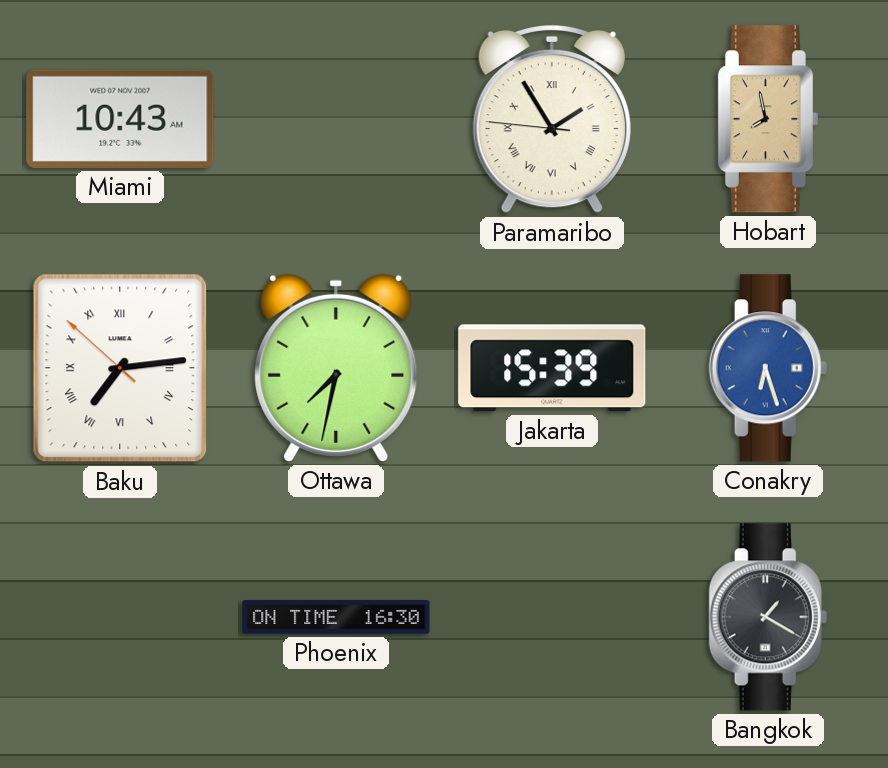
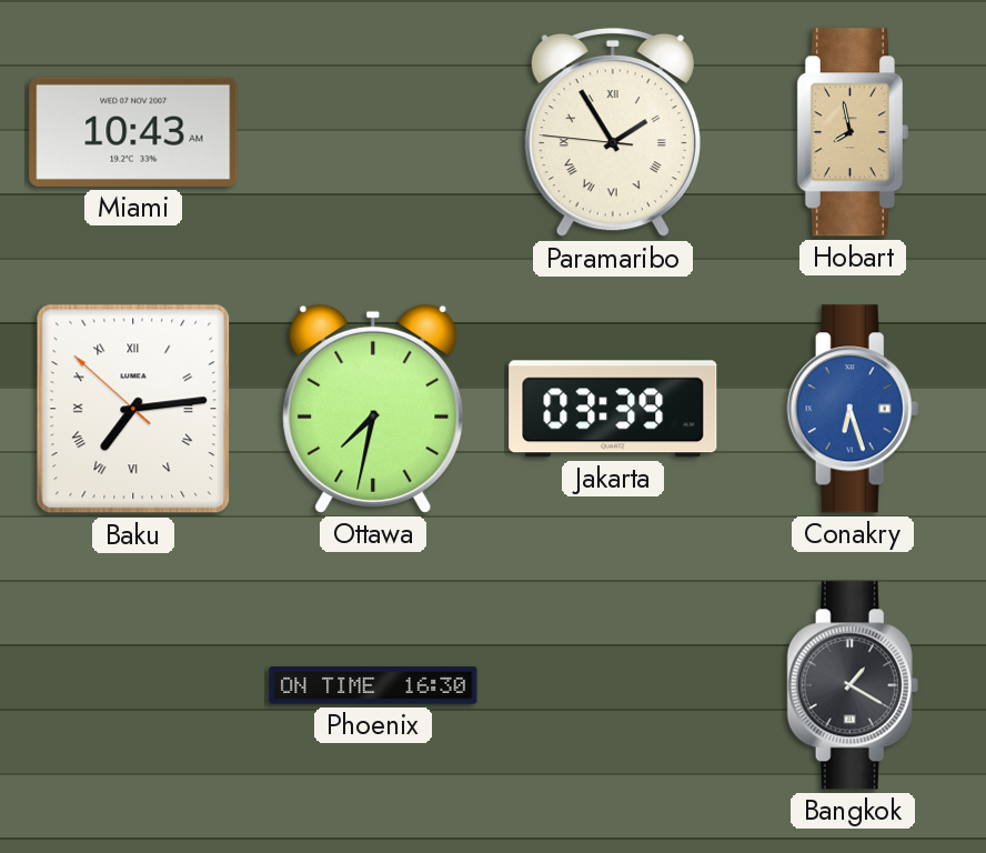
Jakarta: 15:39 -> 03:39 (613, 409)
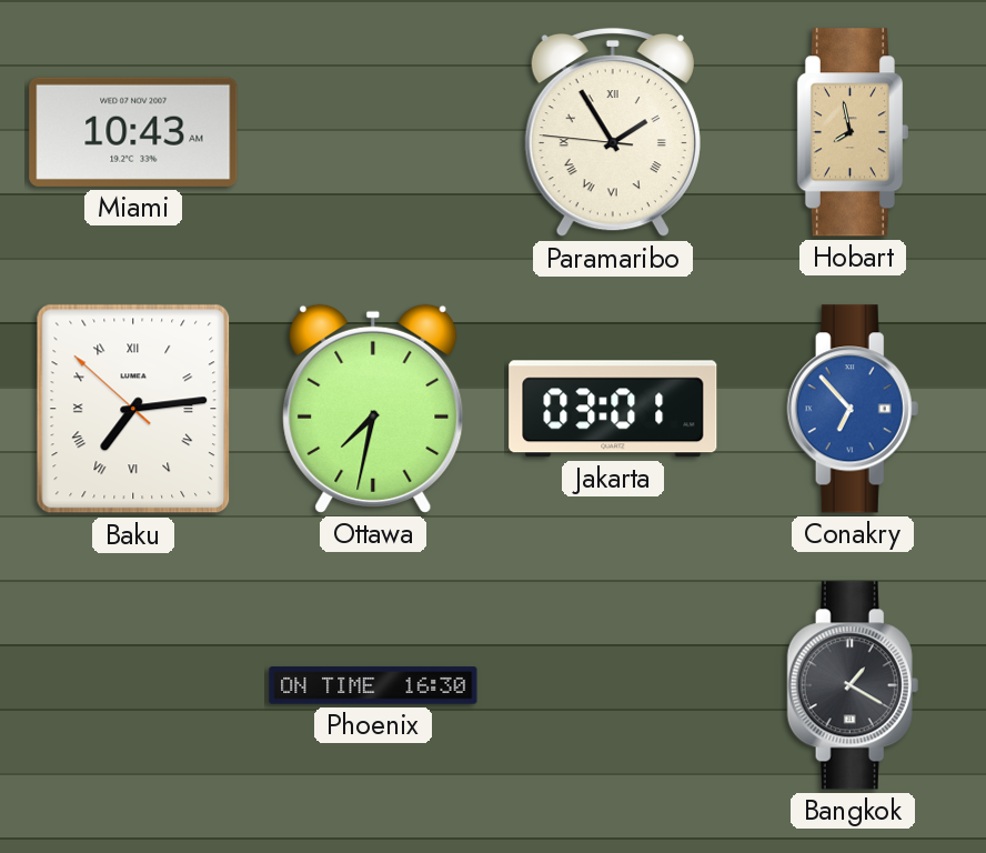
Jakarta: 03:39 -> 03:01 (613, 409)
Conakry: 6:27 -> 6:53 (853, 409)
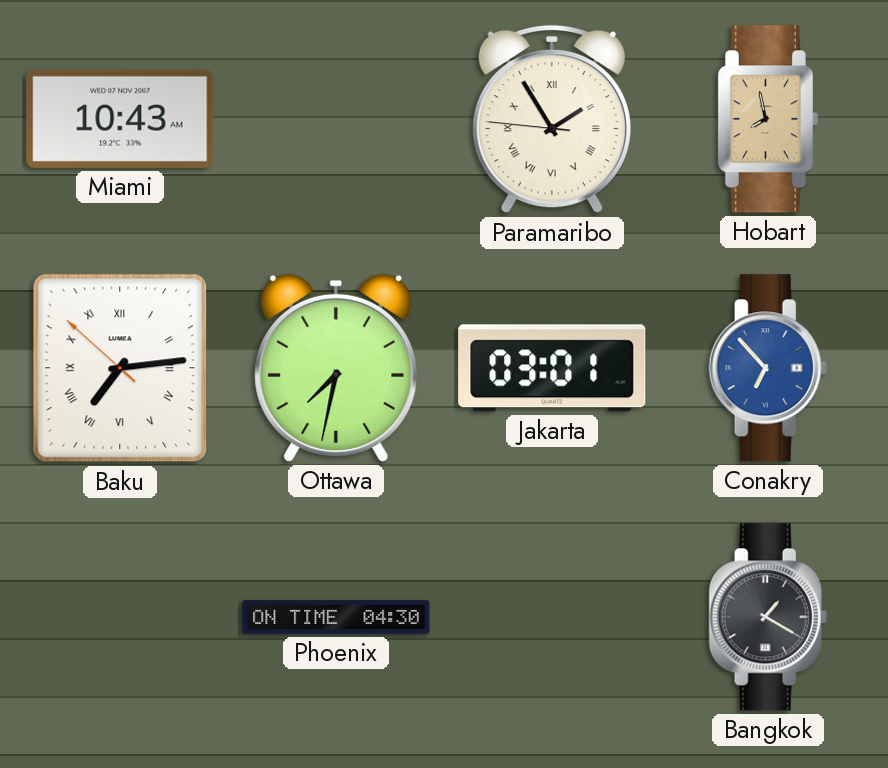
Phoenix: 16:30 -> 04:30 (336, 617)
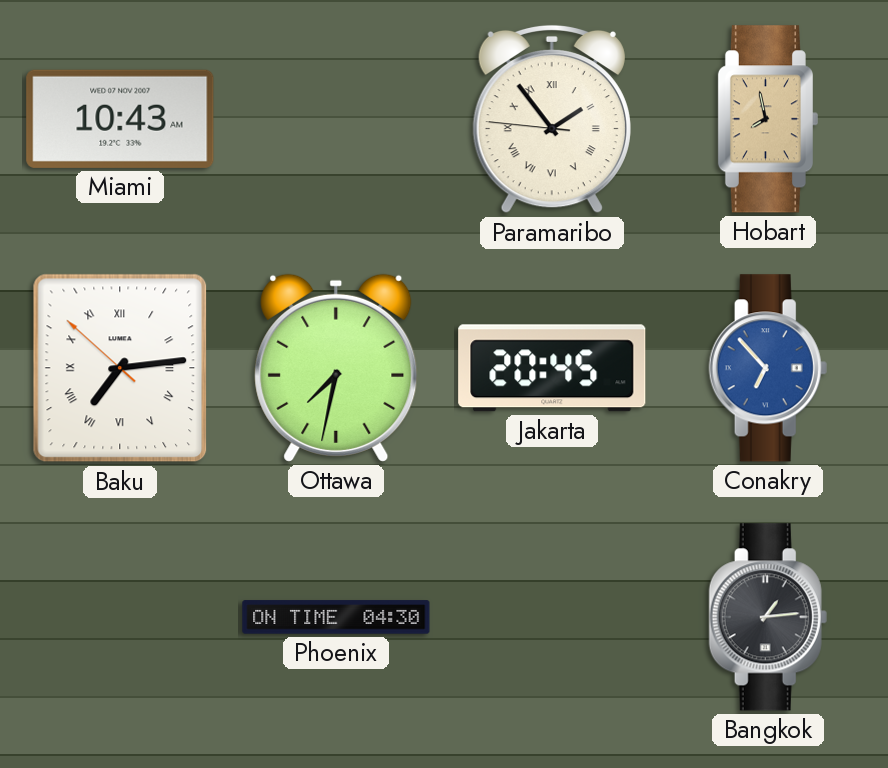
Paramaribo: 1:54 -> 1:53 (552, 119)
Jakarta: 03:01 -> 20:45 (552, 368)
Bangkok: 1:20 -> 1:14 (768, 617)
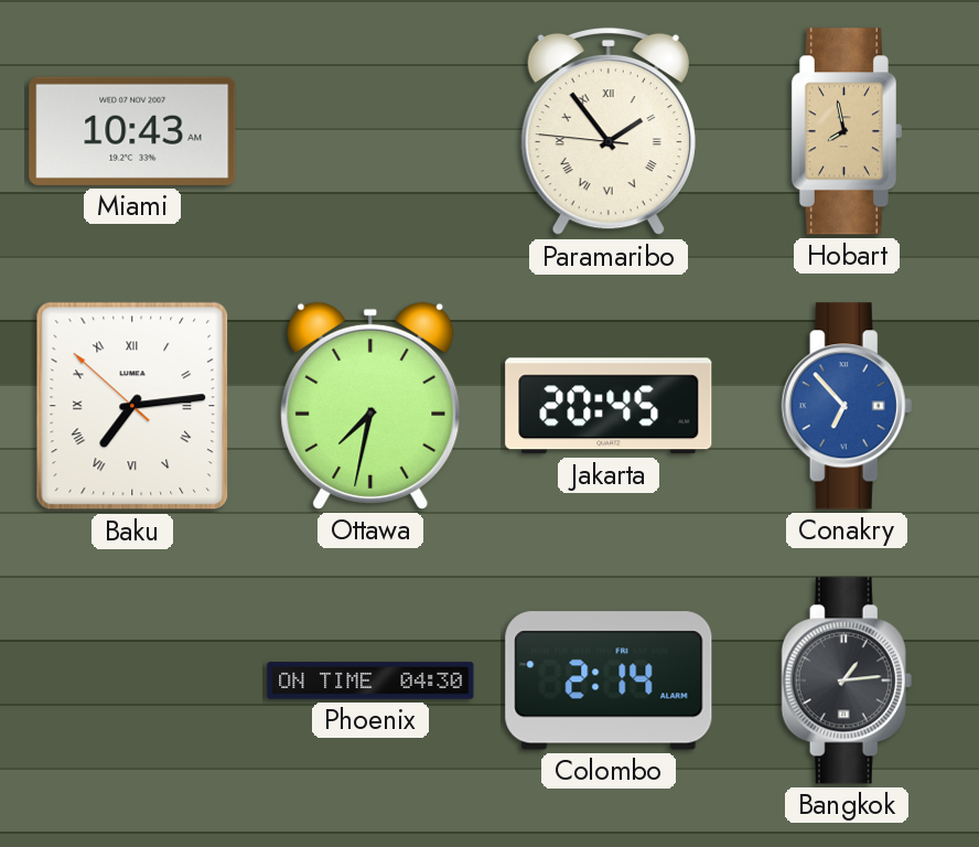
Colombo: none -> 2:14 (609, 680)
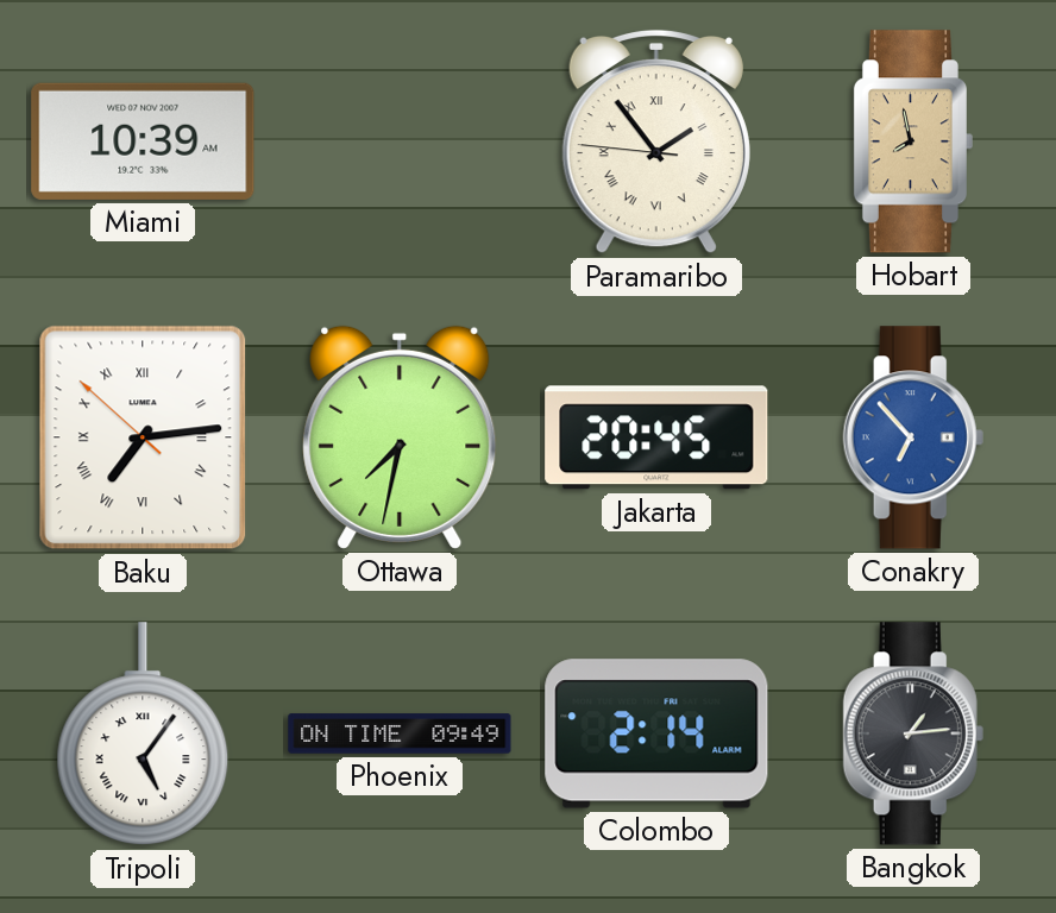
Miami: 10:43 -> 10:39 (143, 141)
Tripoli: none -> 5:06 (143, 735)
Phoenix: 04:30 -> 09:49 (400, 733)
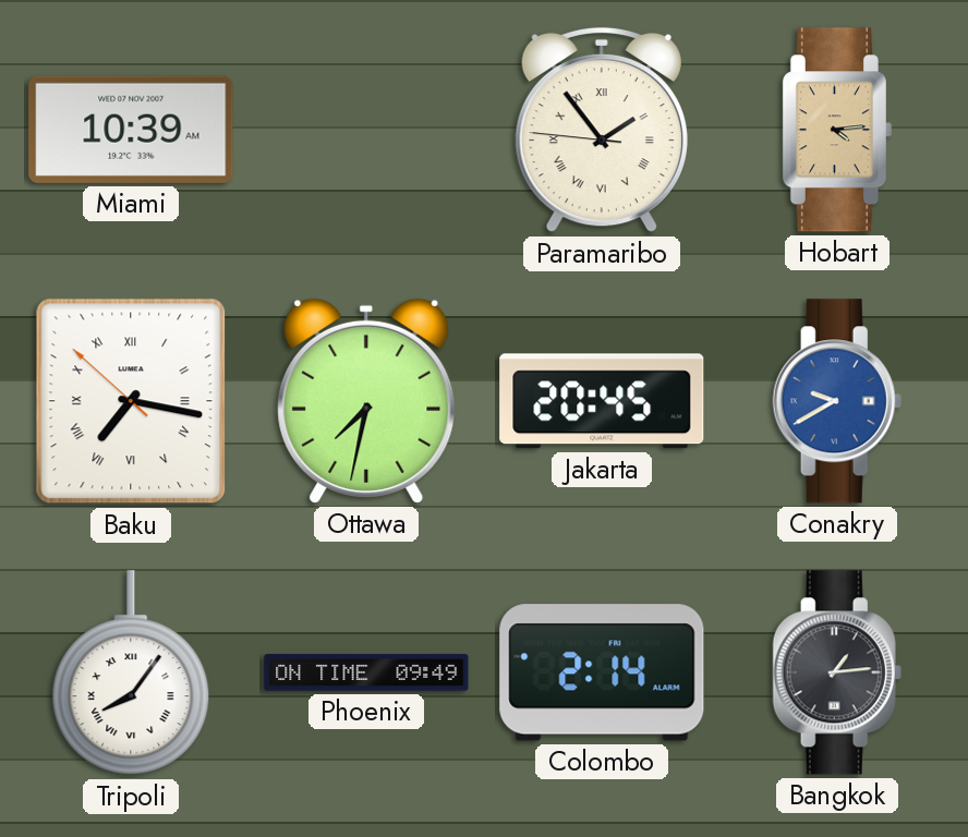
Hobart: 7:58 -> 4:14 (836, 130)
Baku: 7:13 -> 7:16 (131, 401)
Conakry: 6:53 -> 9:40 (837, 401)
Tripoli: 5:06 -> 8:06 (131, 674)
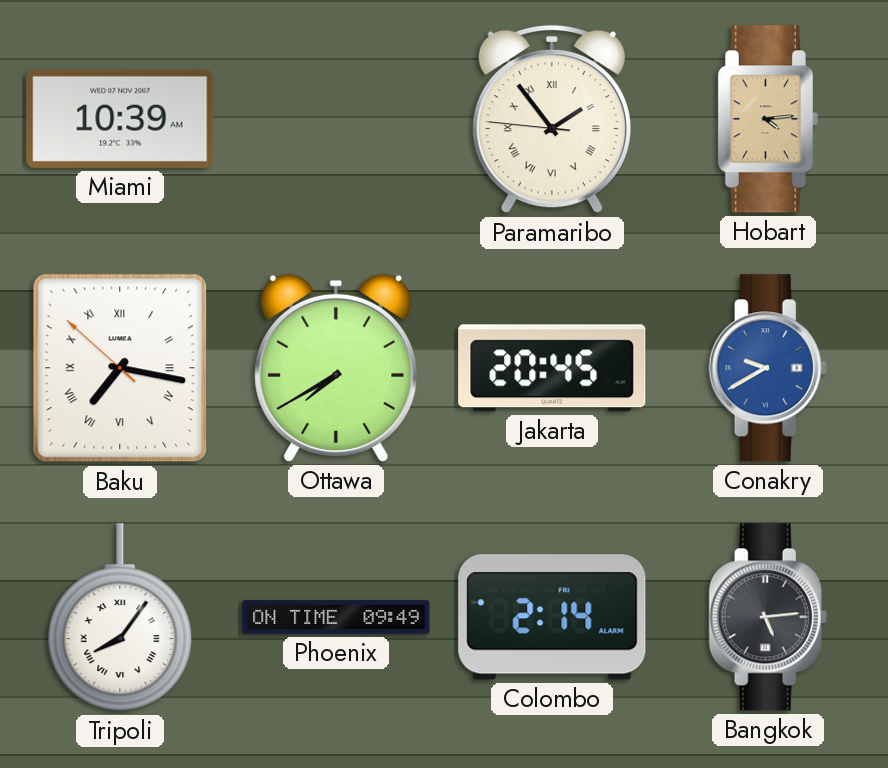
Ottawa: 7:32 -> 7:40 (336, 368)
Bangkok: 1:14 -> 5:14 (768, 617)
